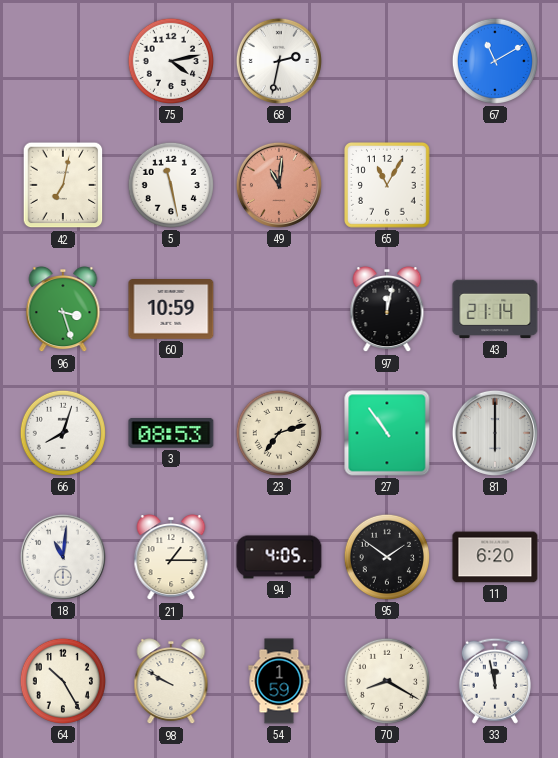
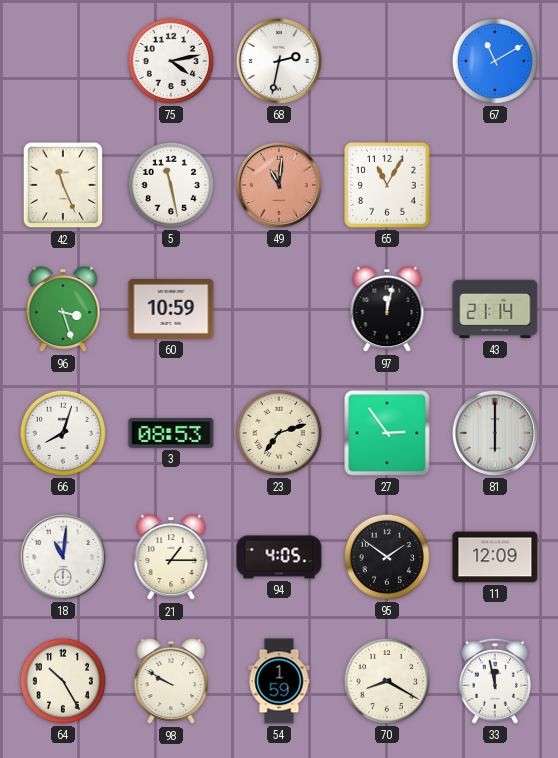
42: 7:02 -> 11:26 (63, 185)
27: 10:54 -> 2:54 (387, 433)
11: 6:20 -> 12:09 (495, 557)
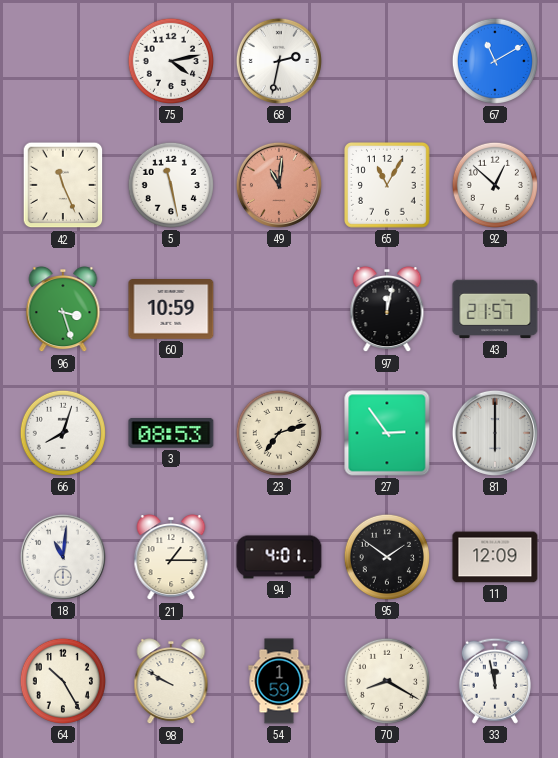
92: none -> 12:52 (495, 185)
43: 21:14 -> 21:57 (495, 309)
94: 4:05 -> 4:01 (279, 557)
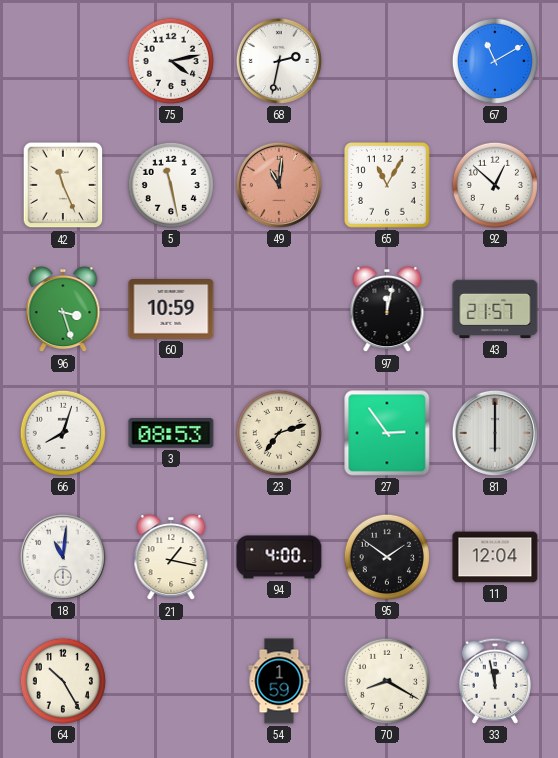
21: 1:15 -> 1:17 (171, 558)
94: 4:01 -> 4:00 (279, 557)
11: 12:09 -> 12:04 (495, 557)
98: 9:50 -> none (171, 682)
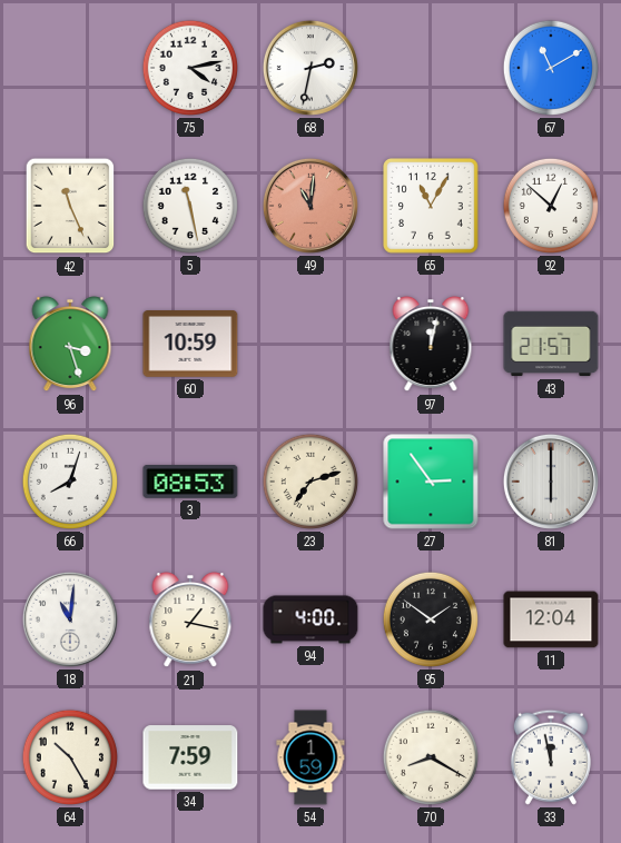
34: none -> 7:59 (190, 757)
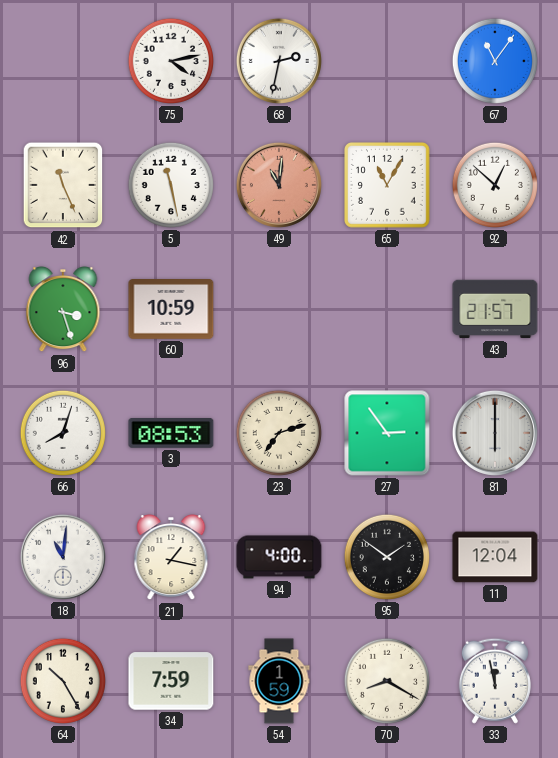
67: 11:10 -> 11:06 (495, 61)
97: 12:02 -> none (431, 345)
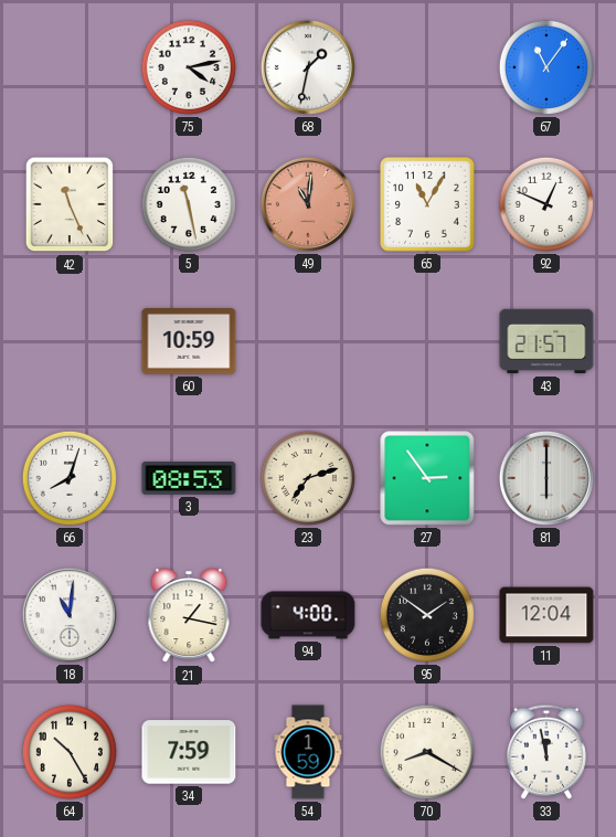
68: 2:32 -> 1:32 (308, 67)
92: 12:52 -> 12:49 (546, 204)
96: 3:27 -> none (63, 310)
